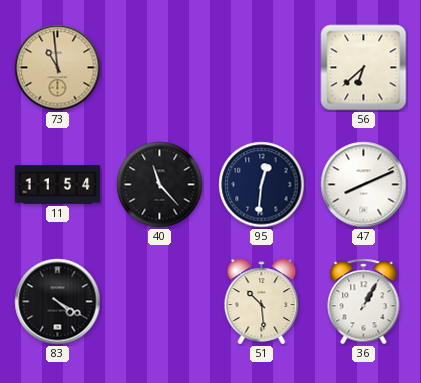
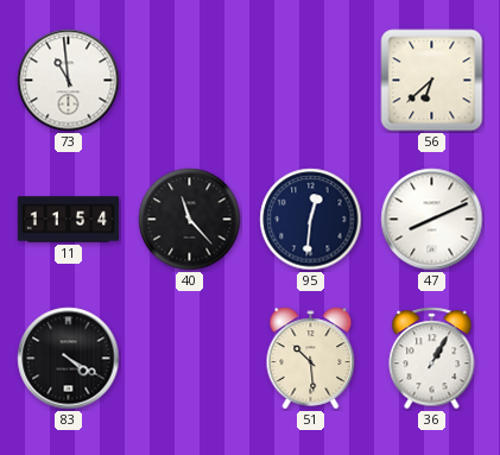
73 dial: champagne -> white (69, 81)
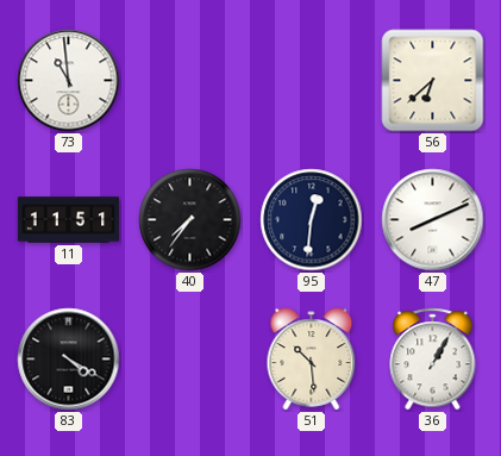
11: 11:54 -> 11:51 (69, 220)
40: 11:23 -> 7:36 (190, 220)
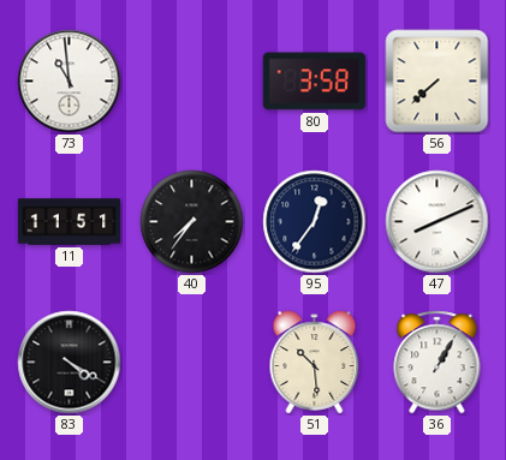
80: none -> 3:58 (314, 82)
56: 6:38 -> 7:38 (437, 82)
95: 12:31 -> 12:36 (315, 222)
